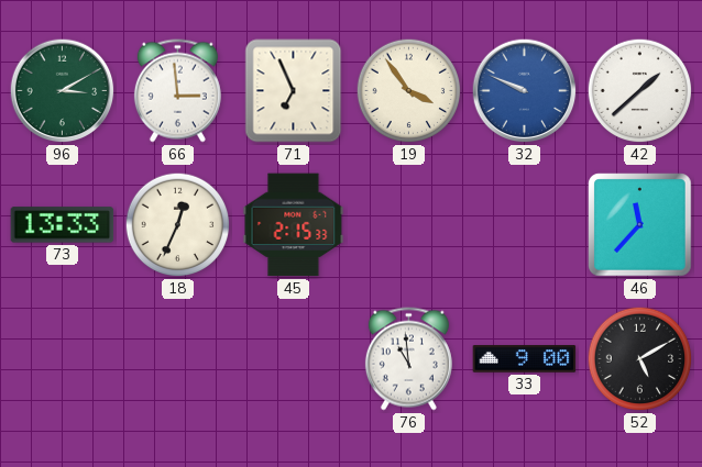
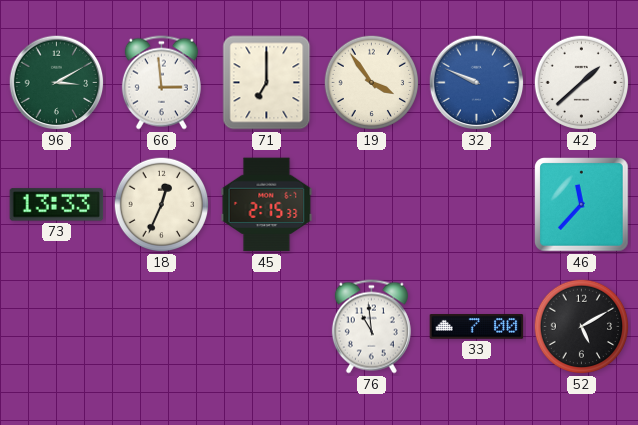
71: 6:56 -> 7:00 (267, 83)
33: 9:00 -> 7:00 (477, 327)
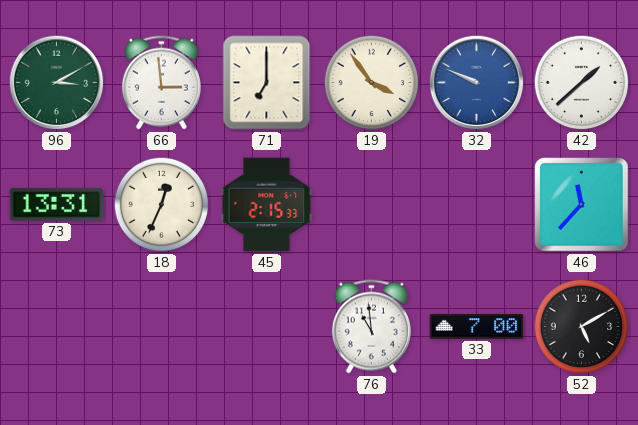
73: 13:33 -> 13:31 (57, 205)
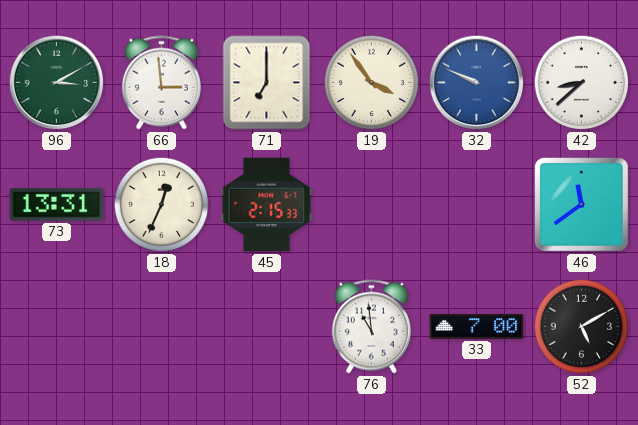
42: 1:38 -> 8:38 (582, 83)
46: 11:37 -> 11:39 (582, 205)
